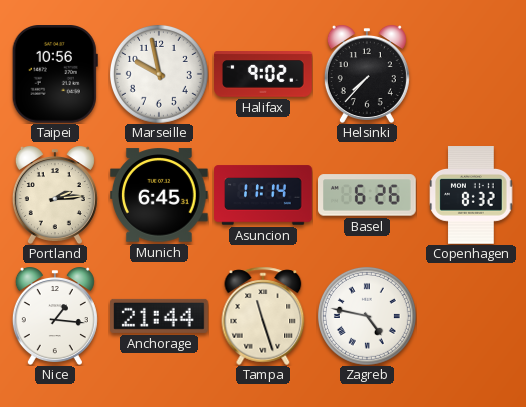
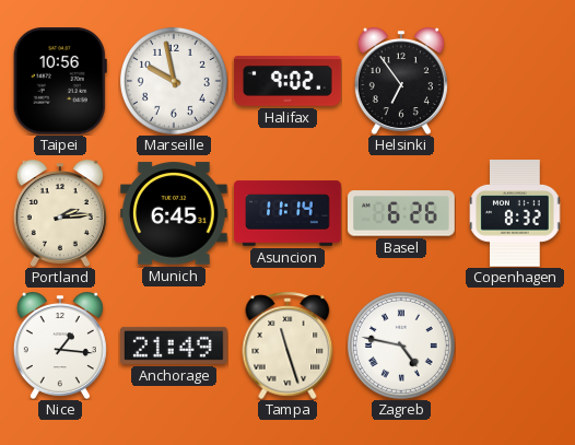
Helsinki: 7:37 -> 6:54 (401, 81)
Anchorage: 21:44 -> 21:49 (175, 346)
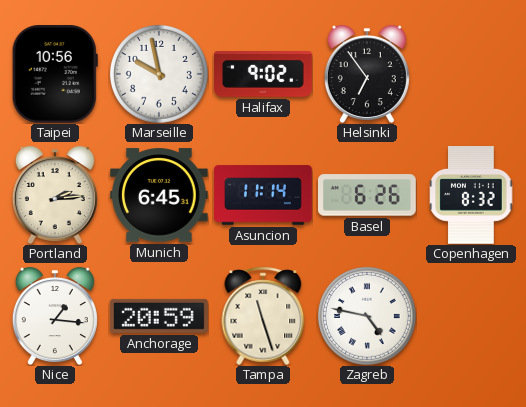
Anchorage: 21:49 -> 20:59 (160, 316)
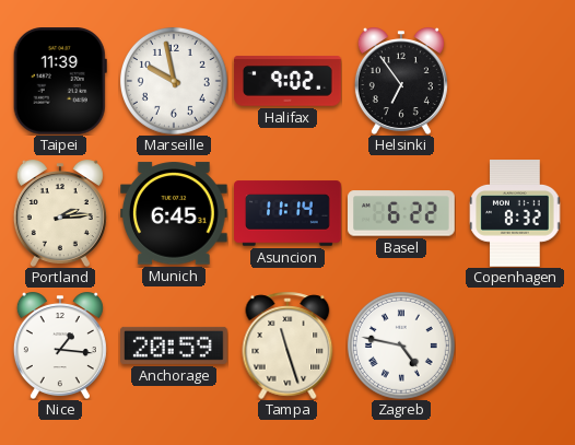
Taipei: 10:56 -> 11:39 (60, 82)
Basel: 6:26 -> 6:22 (402, 213)
